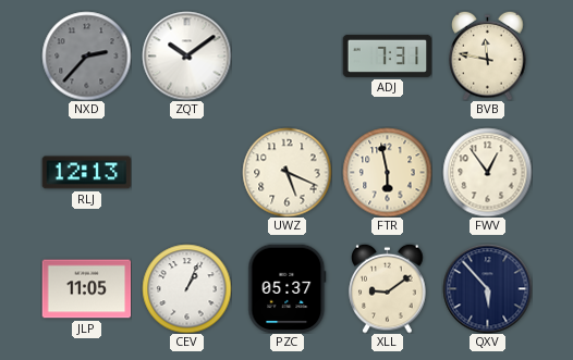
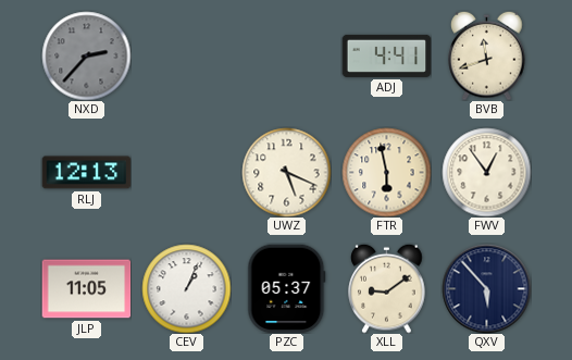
ZQT: 10:09 -> none (186, 55)
ADJ: 7:31 -> 4:41 (386, 55)
BVB: 11:47 -> 11:42 (487, 55)
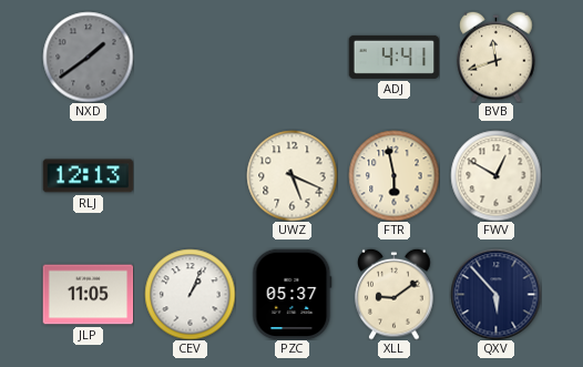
NXD: 2:37 -> 1:39 (88, 57)
FWV: 12:54 -> 12:50 (495, 175)
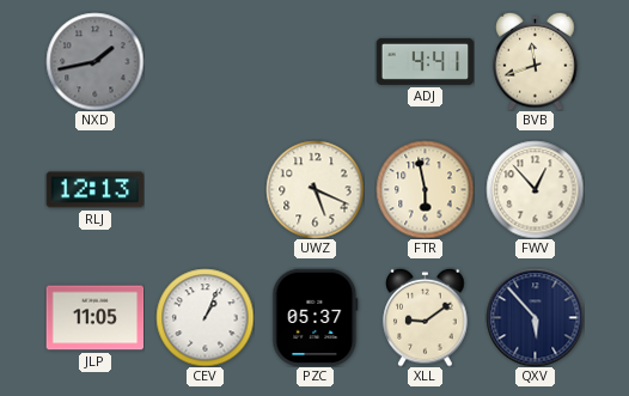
NXD: 1:39 -> 1:43 (94, 61)
FWV: 12:50 -> 12:53 (535, 189)
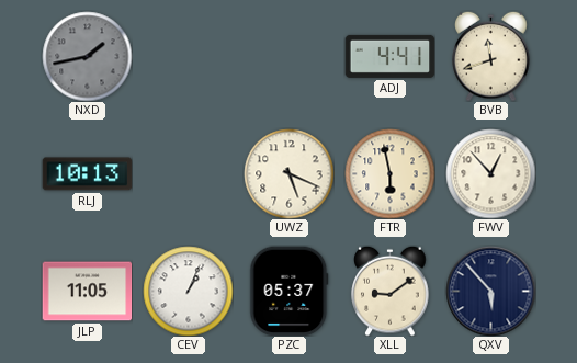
RLJ: 12:13 -> 10:13 (87, 174)
